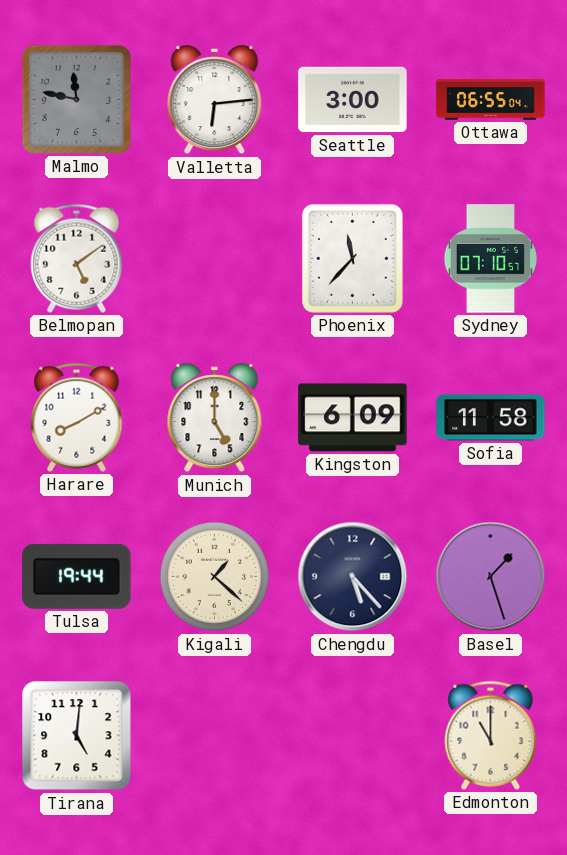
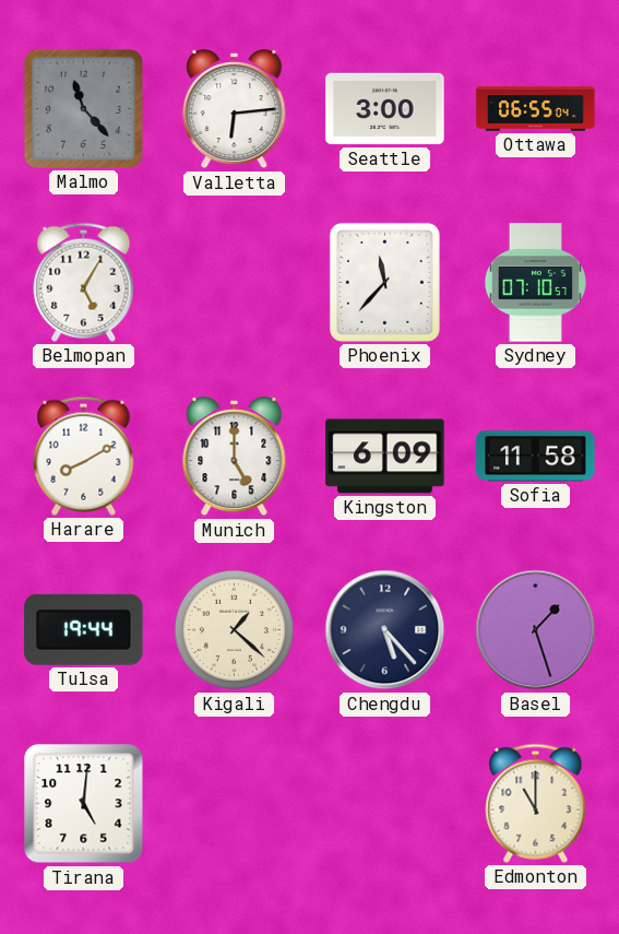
Malmo: 11:47 -> 11:23 (83, 108)
Belmopan: 5:09 -> 5:05 (84, 282)
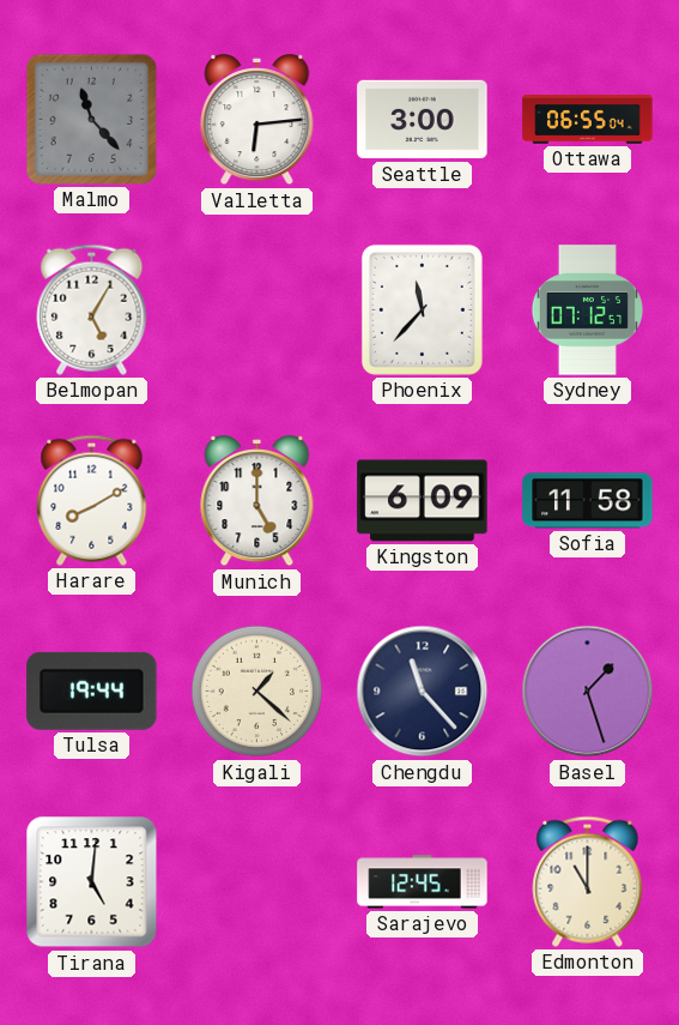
Sydney: 07:10 -> 07:12 (587, 310)
Chengdu: 5:23 -> 11:23 (423, 692)
Sarajevo: none -> 12:45 (423, 882)
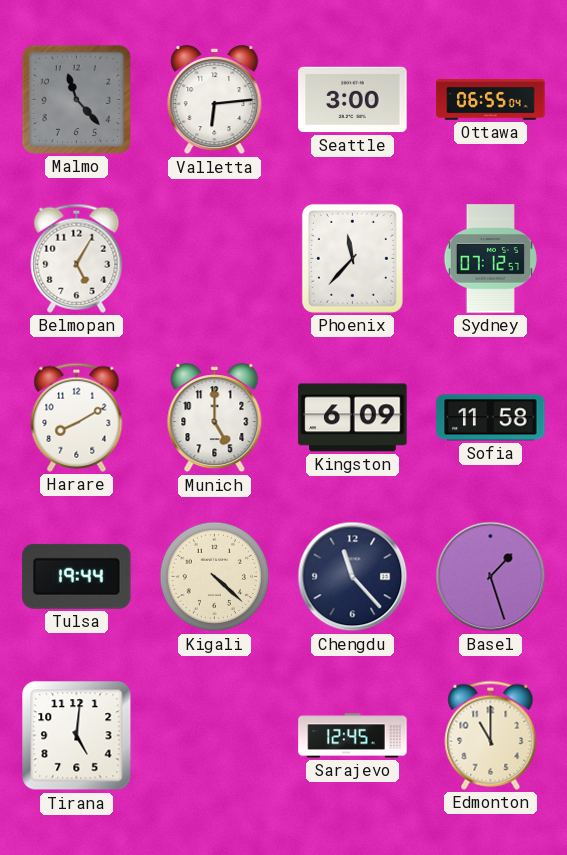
Kigali: 1:22 -> 4:22 (215, 577)
